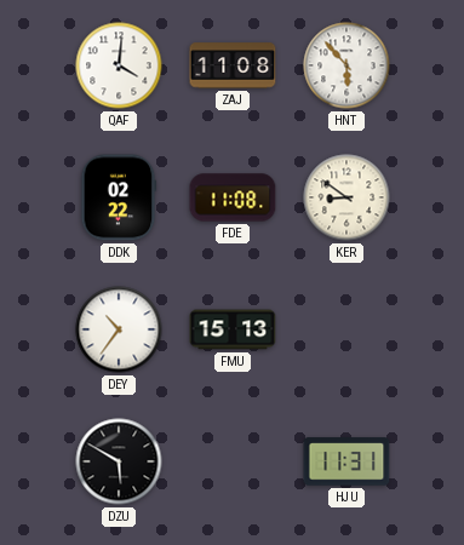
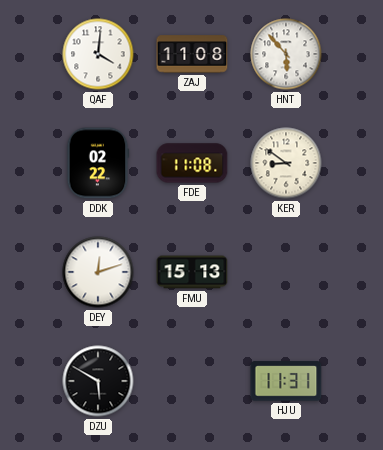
DEY: 10:36 -> 12:12 (98, 272)
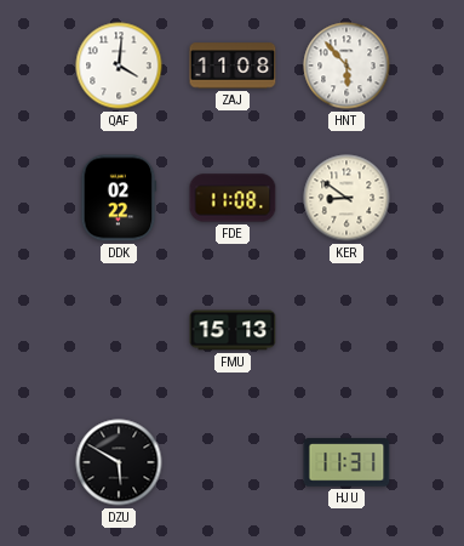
DEY: 12:12 -> none (98, 272)
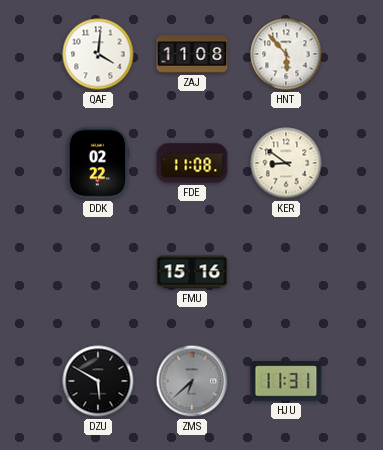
FMU: 15:13 -> 15:16 (192, 272)
ZMS: none -> 6:38 (192, 381)
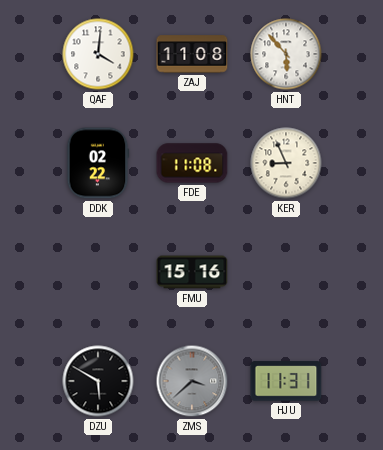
KER: 8:51 -> 8:56 (286, 163)
ZMS: 6:38 -> 3:38 (192, 381)
